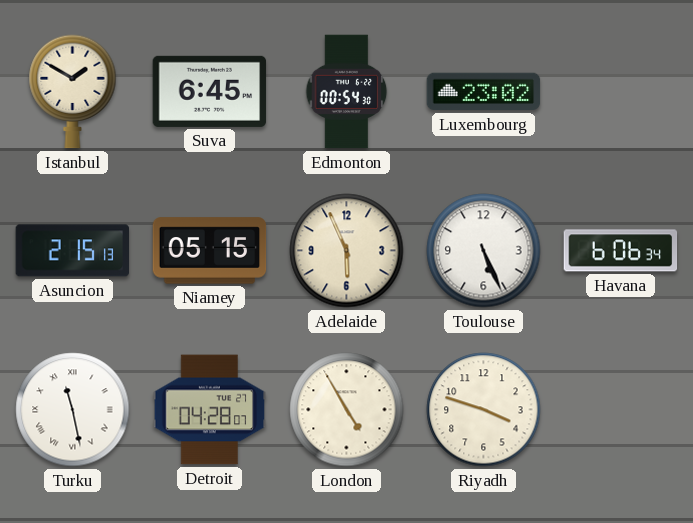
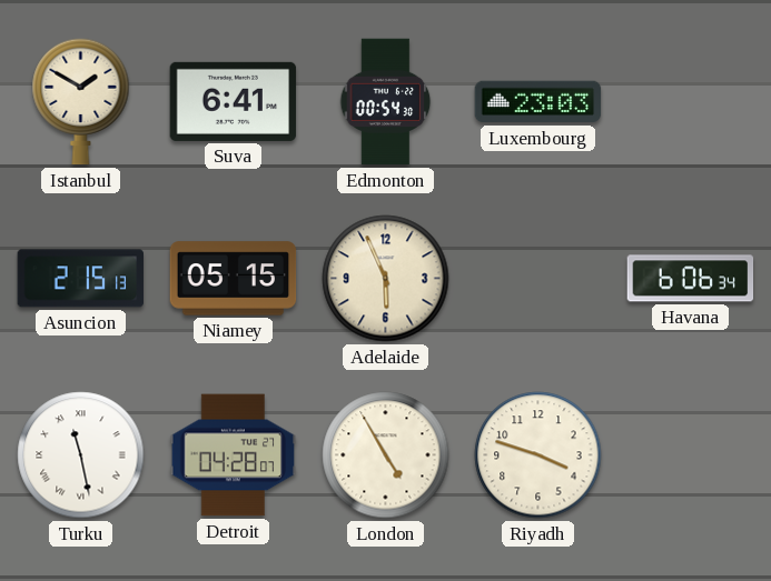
Suva: 6:45 -> 6:41 (234, 101)
Luxembourg: 23:02 -> 23:03 (538, 102)
Toulouse: 5:26 -> none (484, 251)
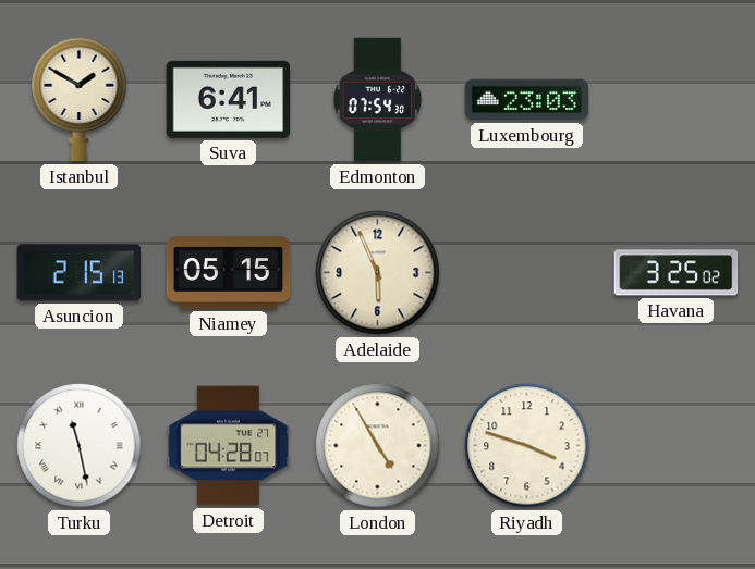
Edmonton: 00:54 -> 07:54 (378, 100)
Havana: 6:06 -> 3:25 (677, 273)
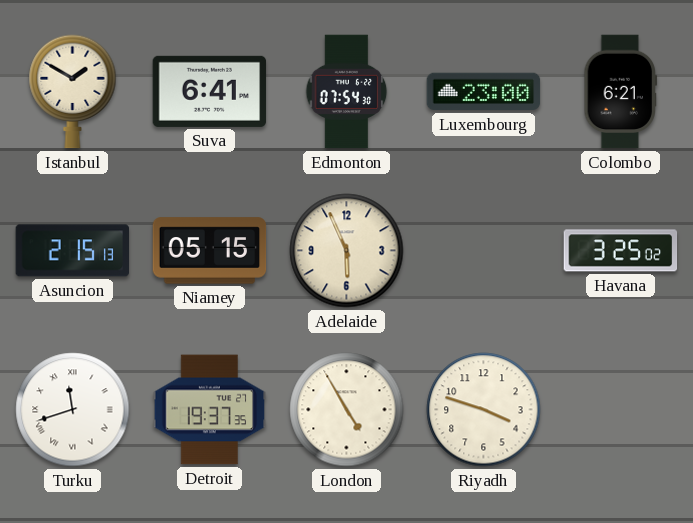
Luxembourg: 23:03 -> 23:00 (484, 92)
Colombo: none -> 6:21 (621, 92)
Turku: 11:28 -> 11:42 (73, 410)
Detroit: 04:28 -> 19:37 (210, 410)
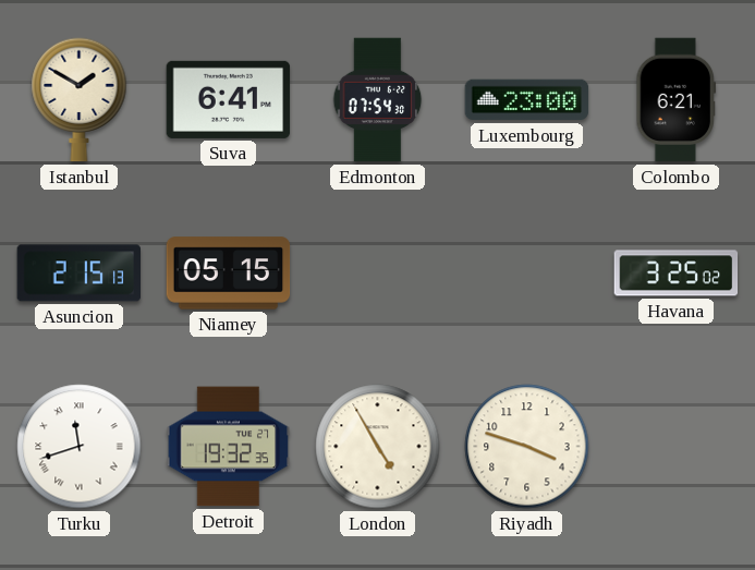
Adelaide: 5:56 -> none (347, 251)
Detroit: 19:37 -> 19:32 (229, 447)
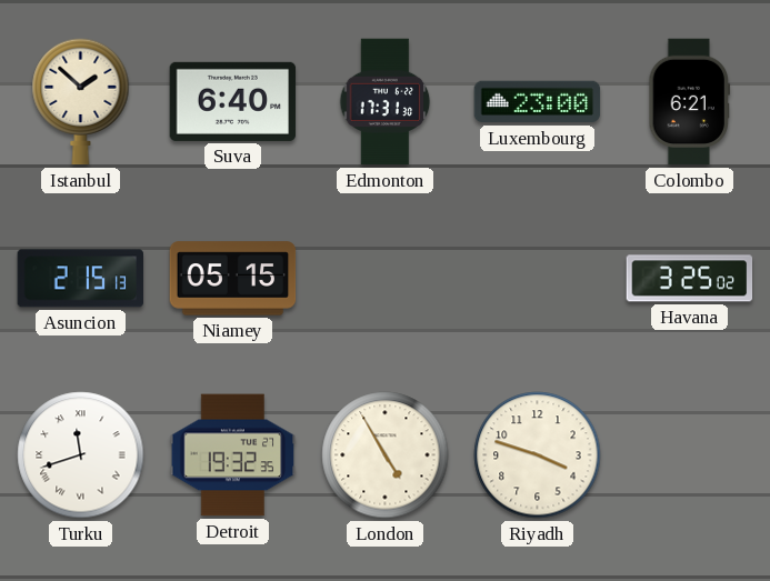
Istanbul: 1:50 -> 1:52 (81, 102)
Suva: 6:41 -> 6:40 (233, 101)
Edmonton: 07:54 -> 17:31 (386, 102)
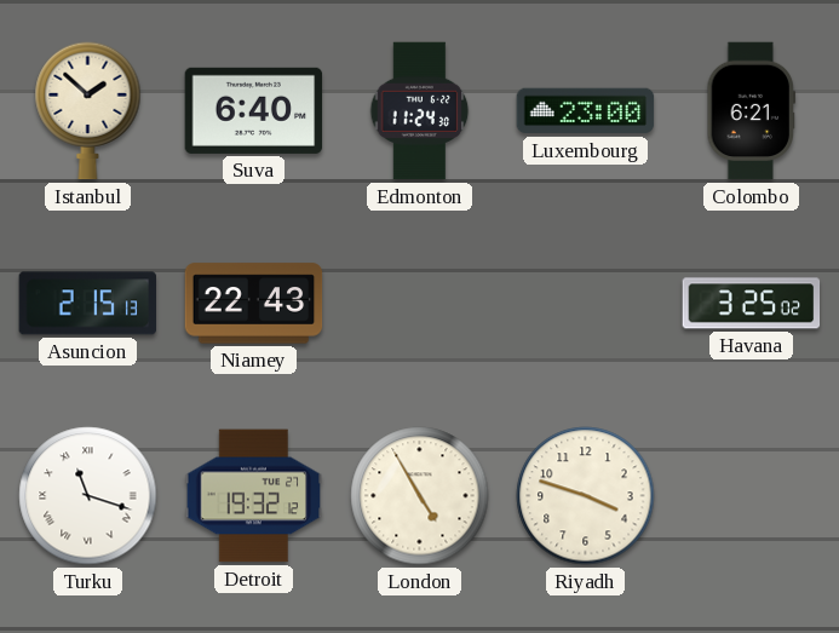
Edmonton: 17:31 -> 11:24 (420, 111)
Niamey: 05:15 -> 22:43 (254, 304)
Turku: 11:42 -> 11:18 (88, 496)
Detroit: 19:32:35 -> 19:32:12 (254, 496)
